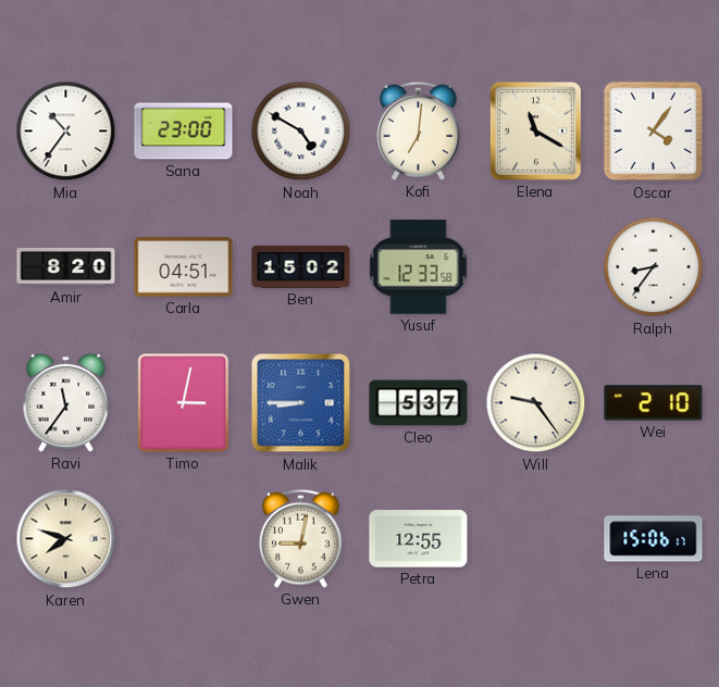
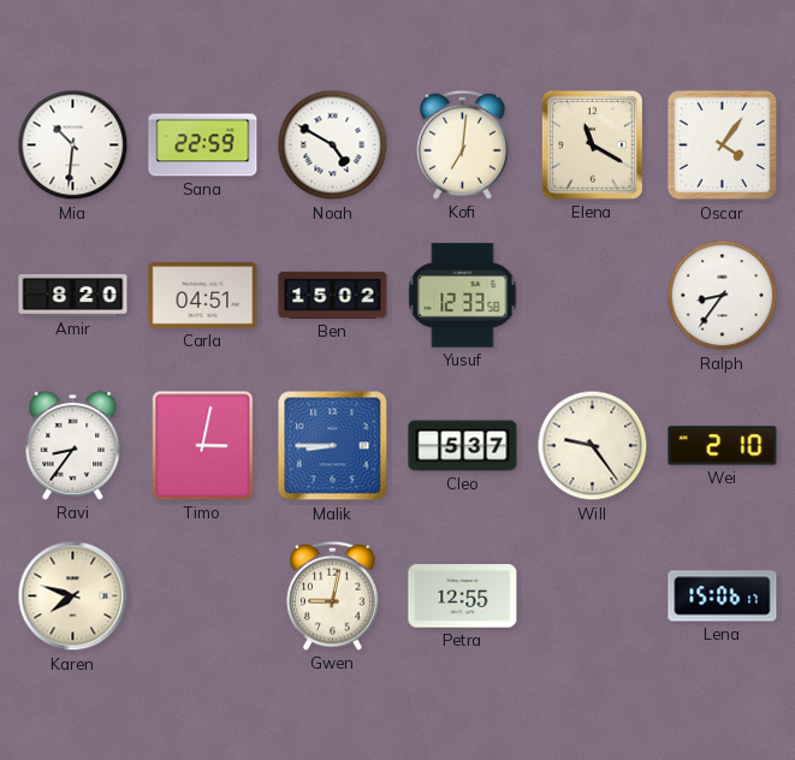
Mia: 10:36 -> 10:31 (73, 146)
Sana: 23:00 -> 22:59 (203, 146)
Ravi: 11:36 -> 8:36 (73, 445)
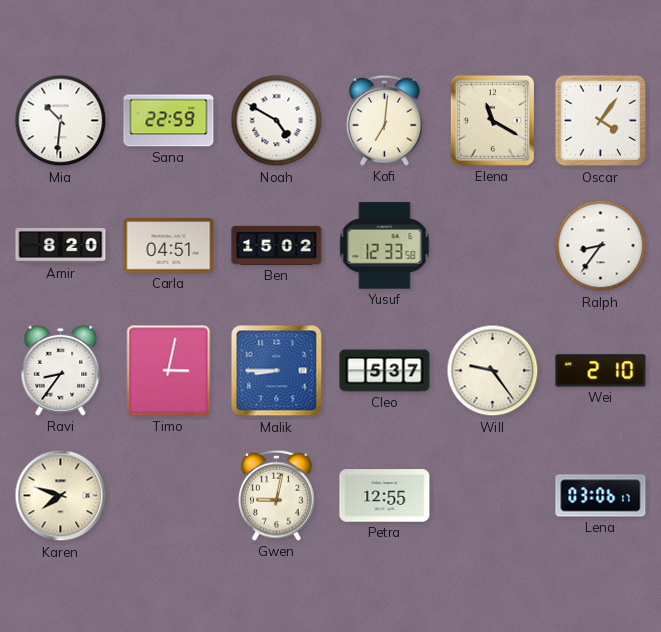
Lena: 15:06 -> 03:06 (601, 496)
